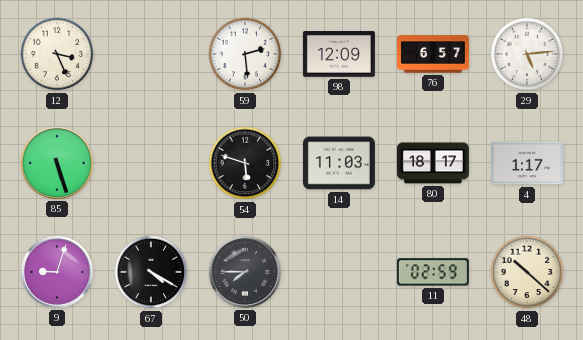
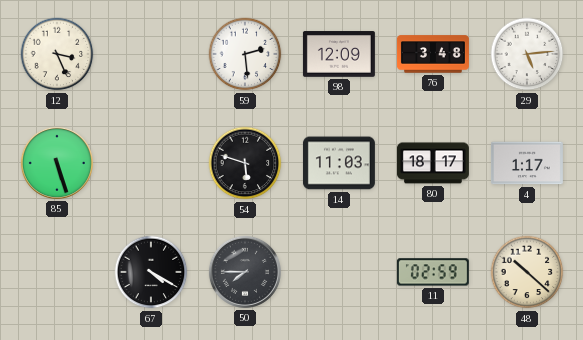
76: 6:57 -> 3:48 (433, 54)
9: 9:03 -> none (57, 272)
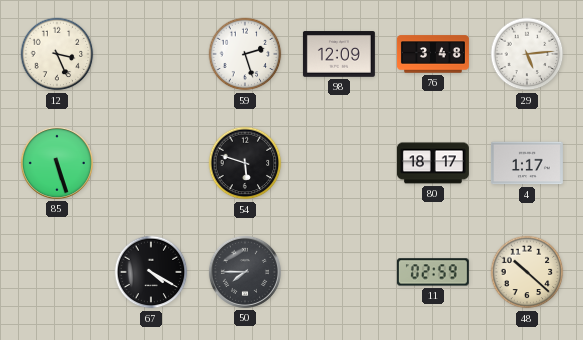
59: 2:29 -> 2:27 (245, 54)
14: 11:03 -> none (339, 163)
